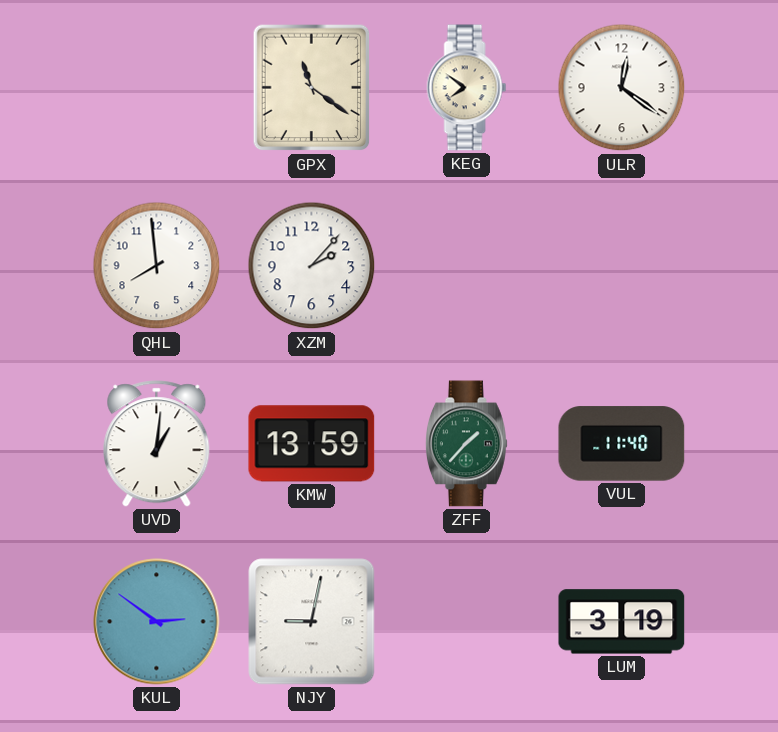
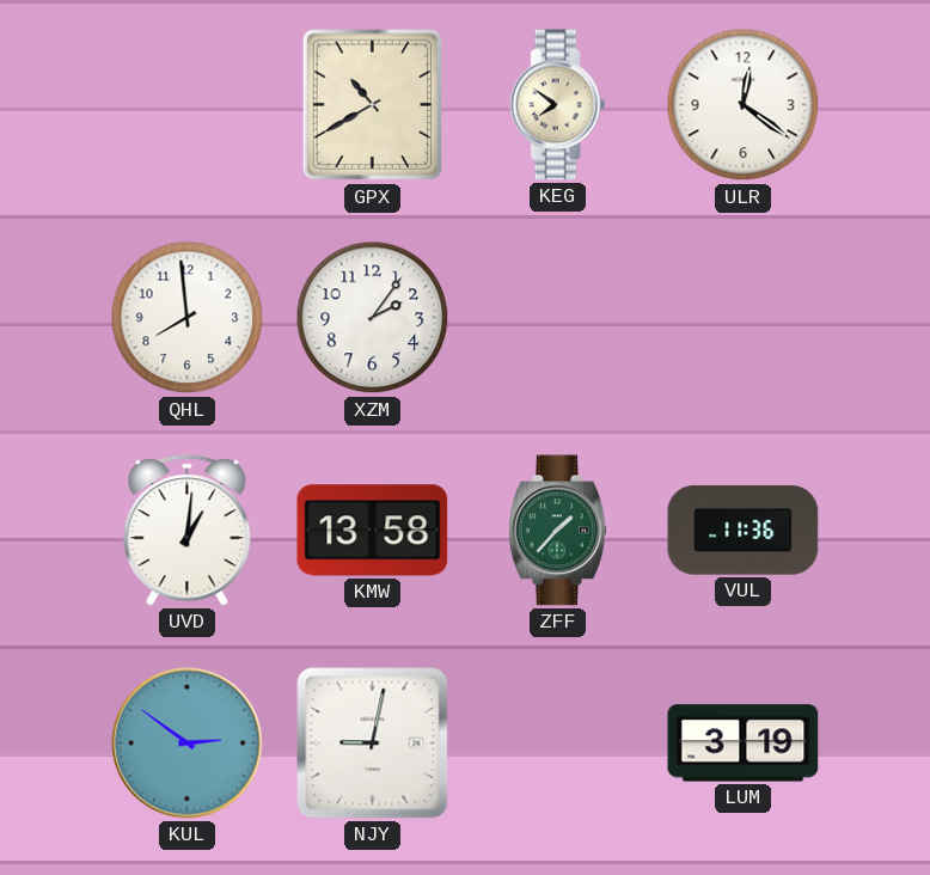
GPX: 11:21 -> 10:40 (373, 105)
XZM: 2:07 -> 2:06 (373, 318)
KMW: 13:59 -> 13:58 (373, 531)
VUL: 11:40 -> 11:36 (744, 531)
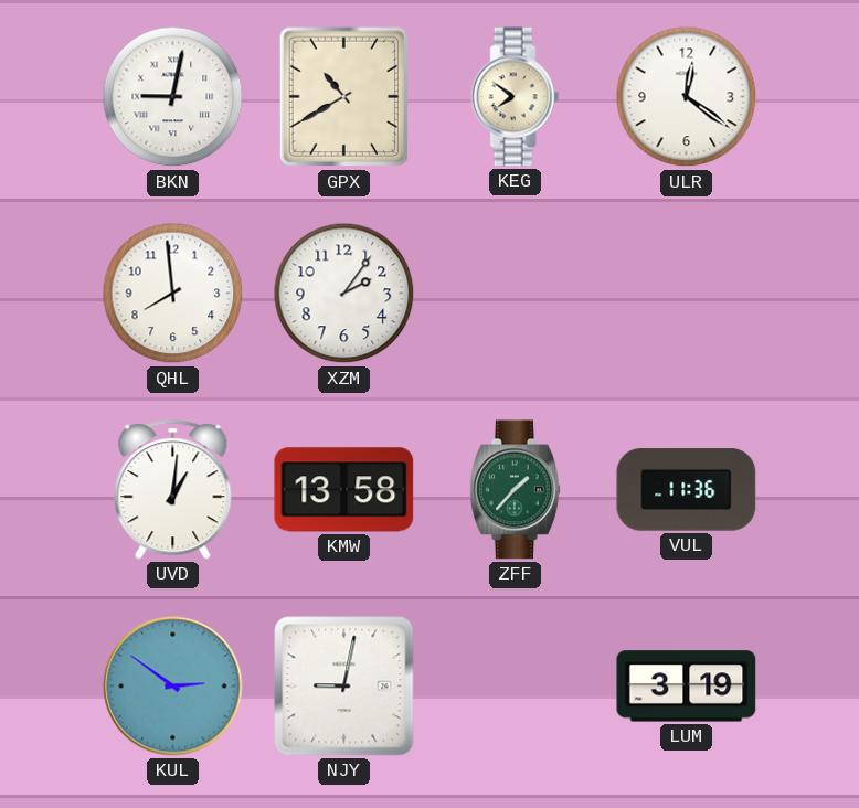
BKN: none -> 9:02 (173, 97)
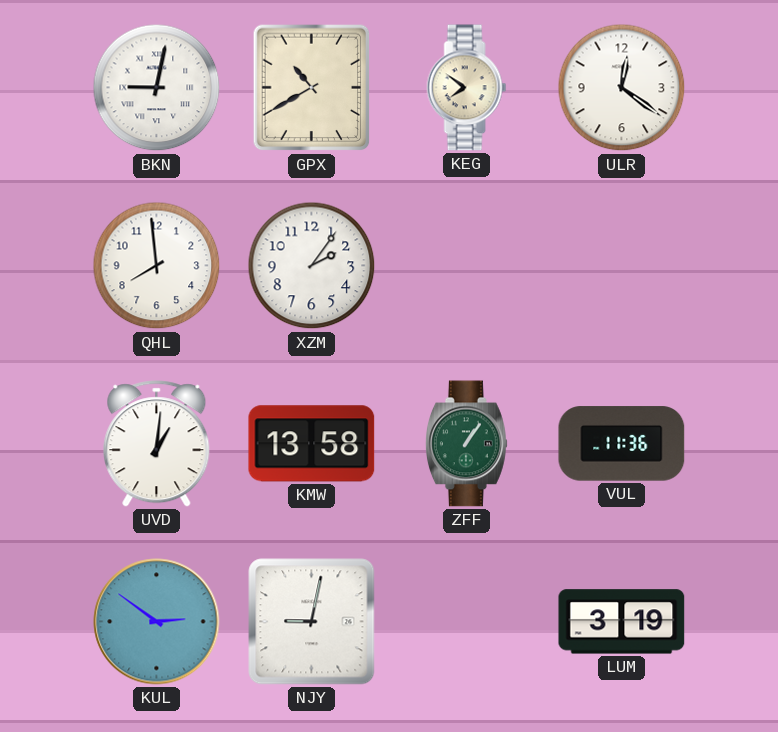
ZFF: 1:37 -> 1:06 (466, 444)
